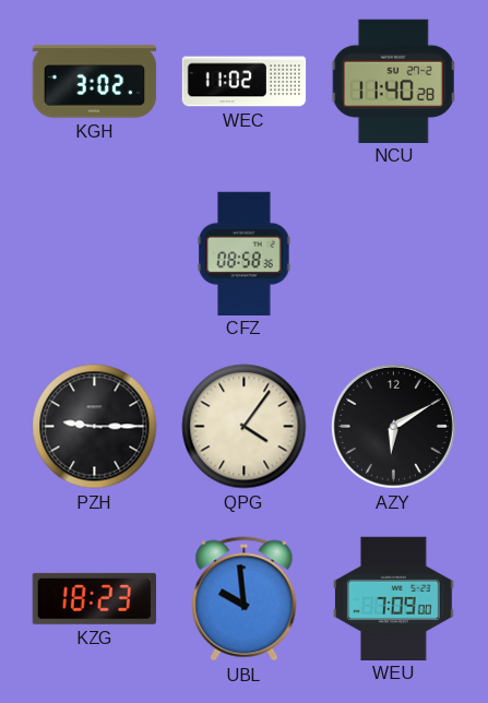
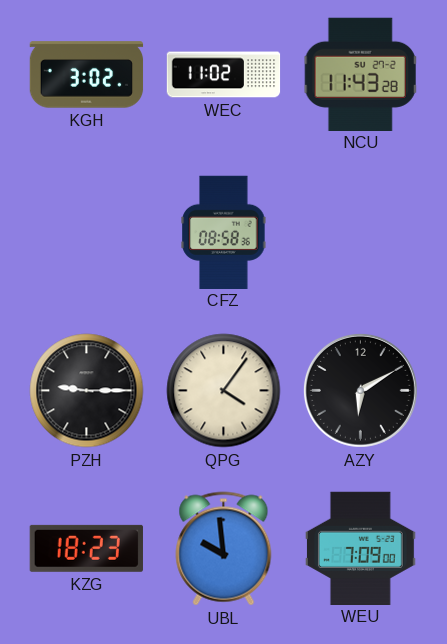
NCU: 11:40 -> 11:43 (361, 74)
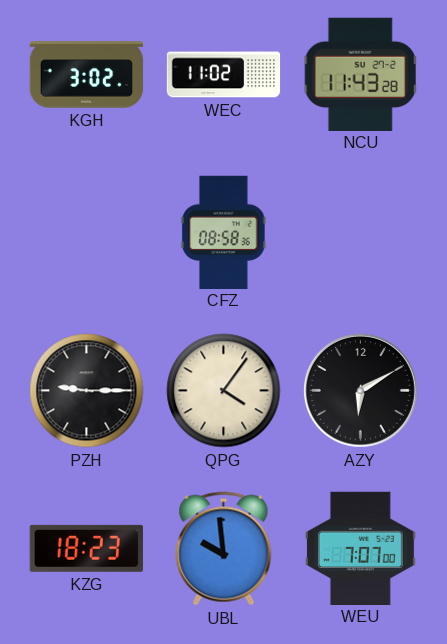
WEU: 7:09 -> 7:07 (360, 548)
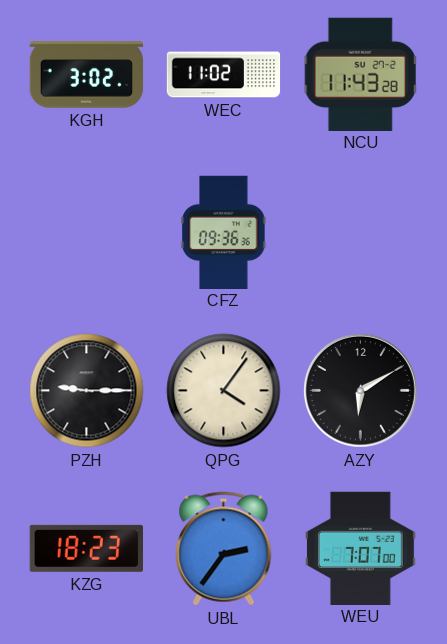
CFZ: 08:58 -> 09:36 (224, 232)
UBL: 9:59 -> 2:36 (224, 549)
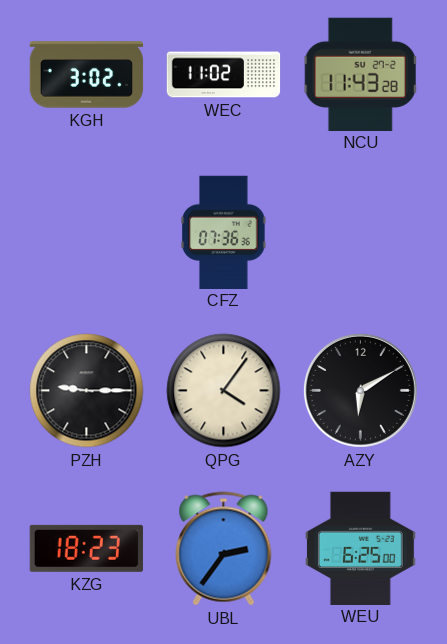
CFZ: 09:36 -> 07:36 (224, 232)
WEU: 7:07 -> 6:25 (360, 548)
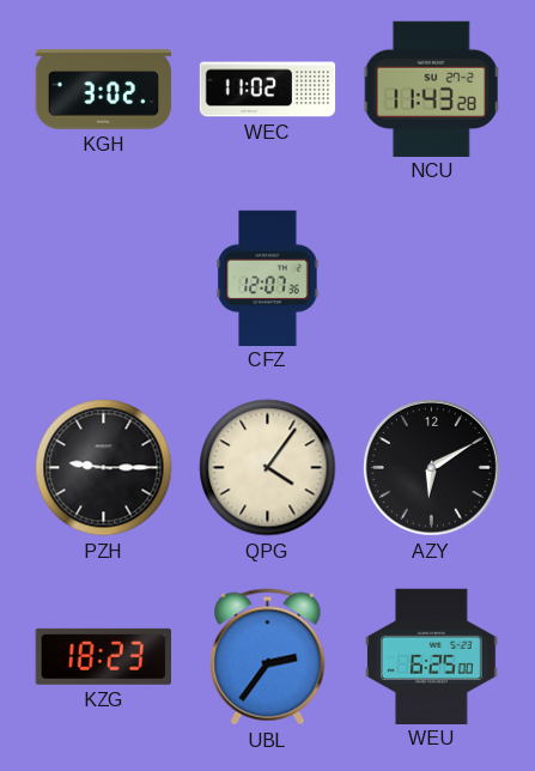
CFZ: 07:36 -> 12:07 (268, 278)
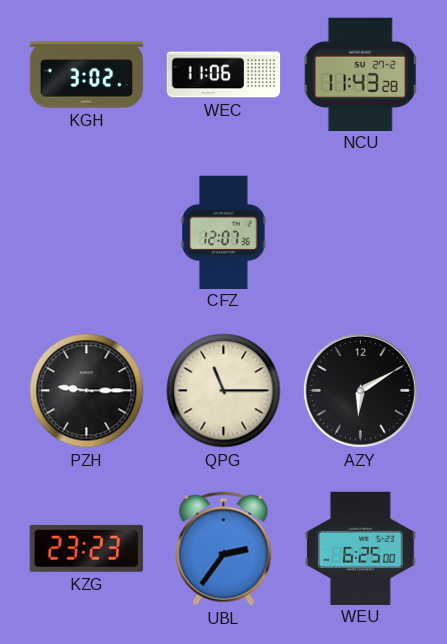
WEC: 11:02 -> 11:06 (224, 75)
QPG: 4:06 -> 11:15 (224, 391)
KZG: 18:23 -> 23:23 (86, 548)
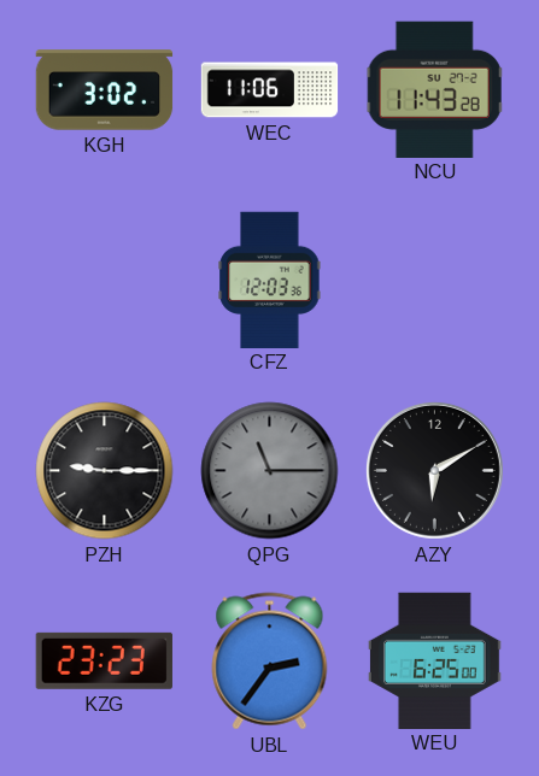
CFZ: 12:07 -> 12:03 (270, 280)
QPG dial: cream -> grey (270, 471)
